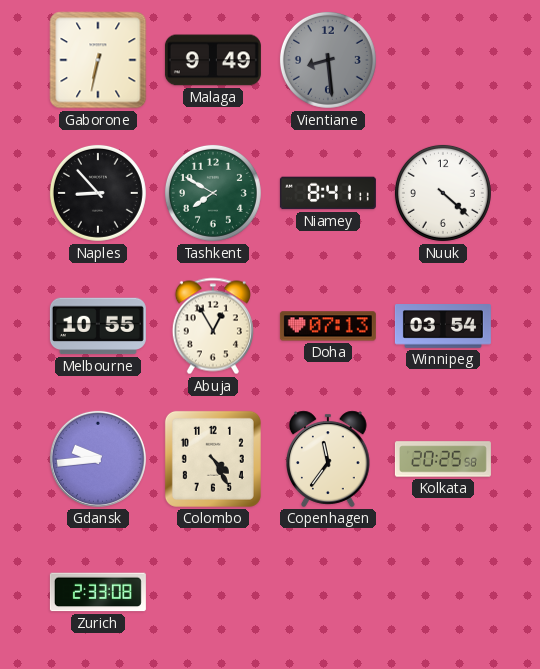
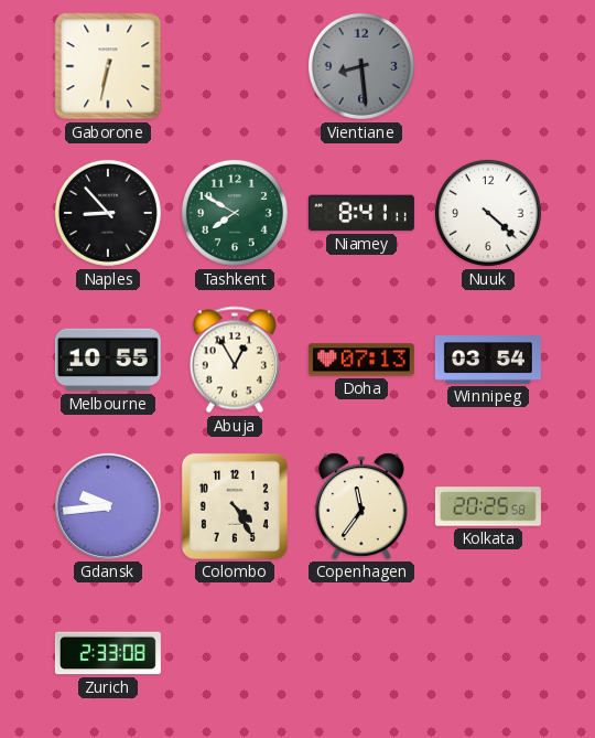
Malaga: 9:49 -> none (213, 60)
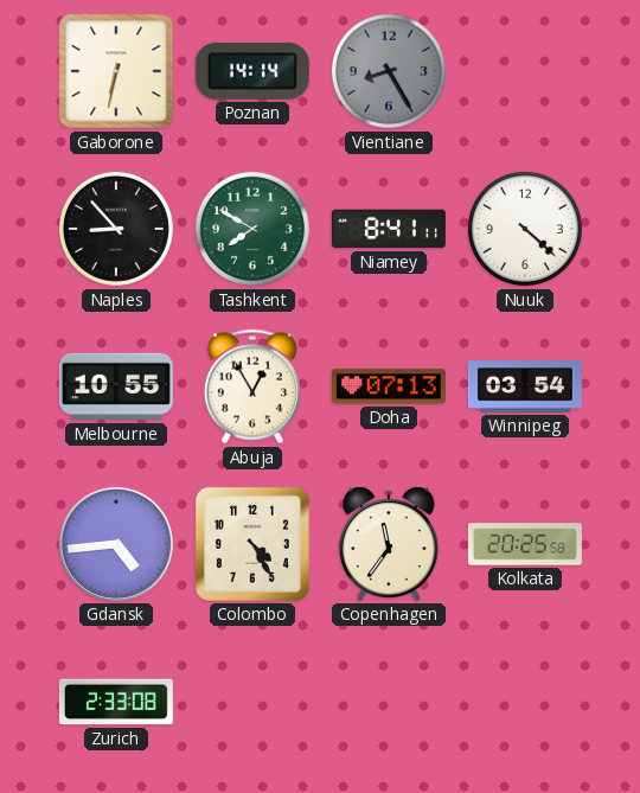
Poznan: none -> 14:14 (252, 71)
Vientiane: 8:29 -> 8:25 (389, 71)
Gdansk: 9:44 -> 4:44 (116, 544)
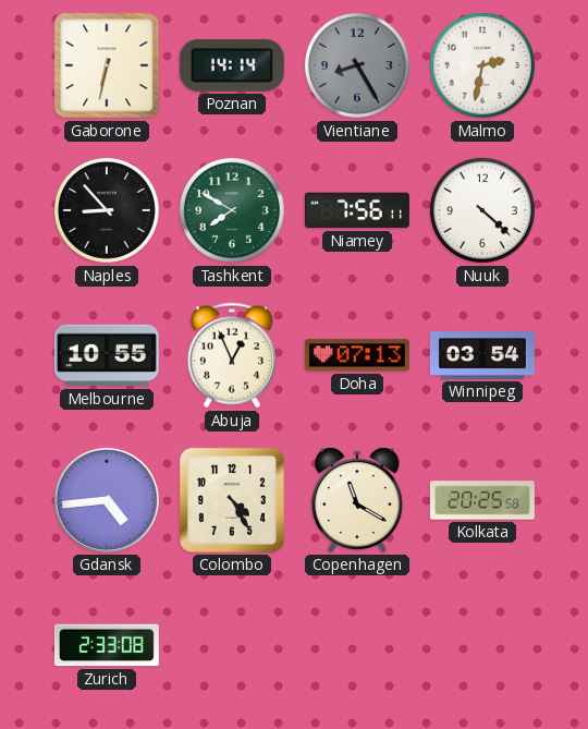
Malmo: none -> 2:32 (482, 65)
Niamey: 8:41 -> 7:56 (357, 210)
Abuja: 12:55 -> 12:56 (232, 355)
Copenhagen: 11:36 -> 11:20 (358, 500)
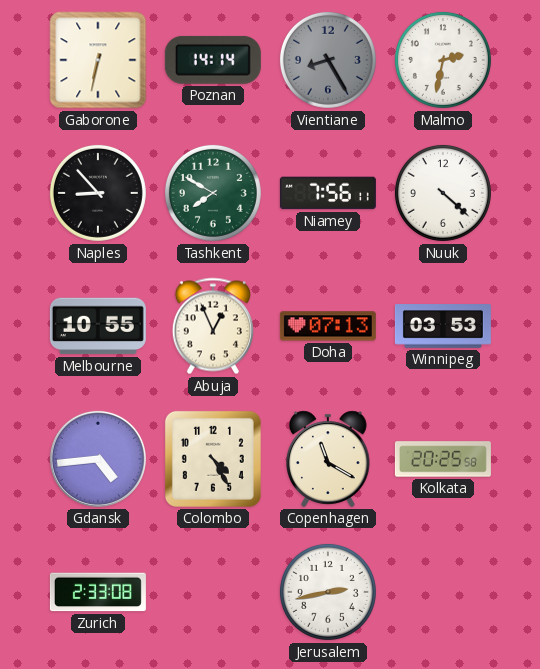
Winnipeg: 03:54 -> 03:53 (443, 327)
Jerusalem: none -> 2:43 (328, 592)
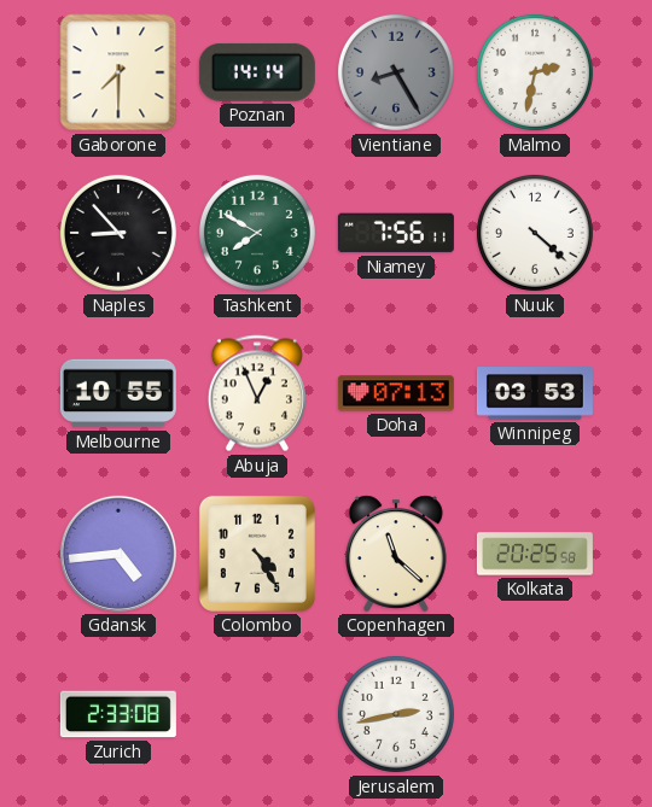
Gaborone: 6:32 -> 7:30 (118, 72)
Copenhagen: 11:20 -> 11:22 (397, 554)
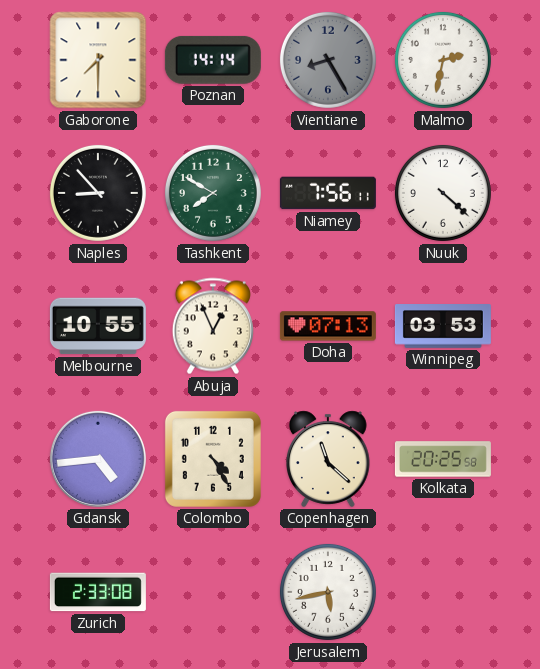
Jerusalem: 2:43 -> 5:43 (328, 592)
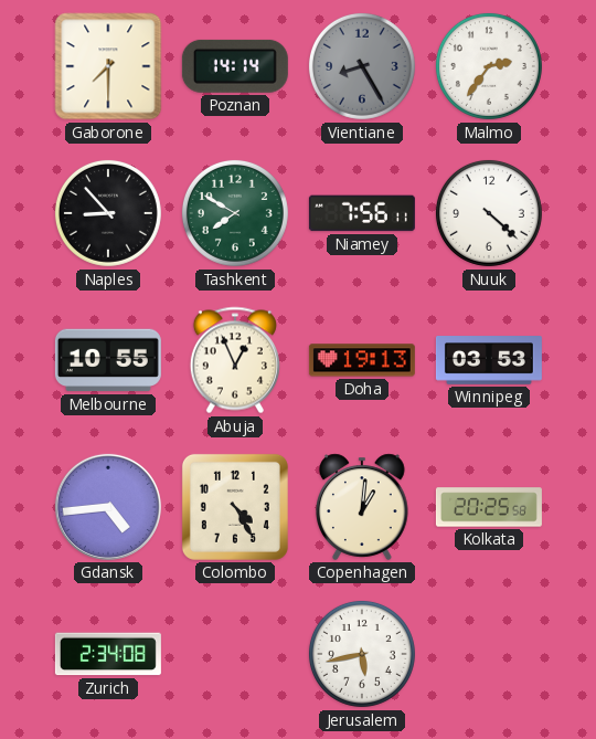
Malmo: 2:32 -> 2:36 (489, 66)
Doha: 07:13 -> 19:13 (362, 360)
Copenhagen: 11:22 -> 1:01 (363, 507)
Zurich: 2:33 -> 2:34 (108, 654)
